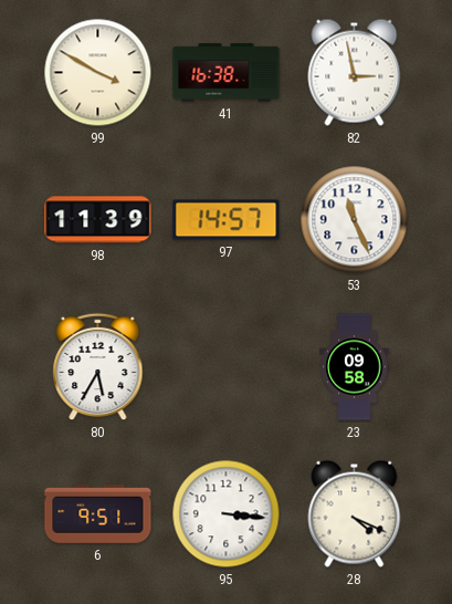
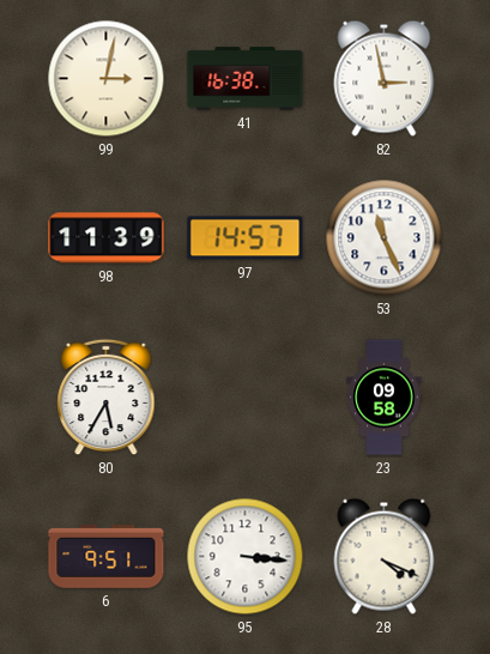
99: 3:50 -> 3:02 (107, 79)
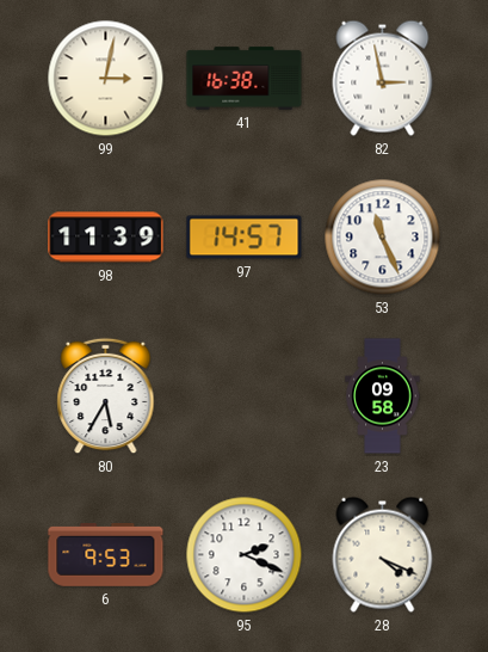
6: 9:51 -> 9:53 (106, 555)
95: 3:16 -> 2:19 (245, 555)
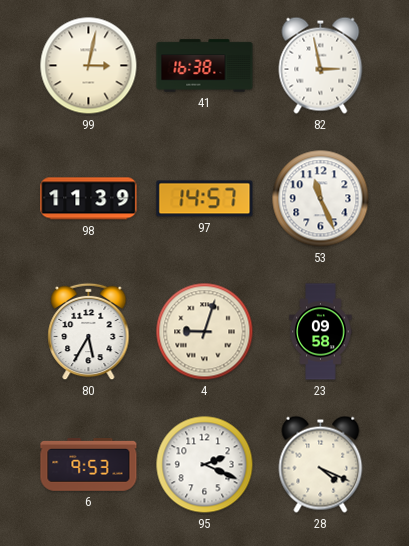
4: none -> 9:03 (205, 332)
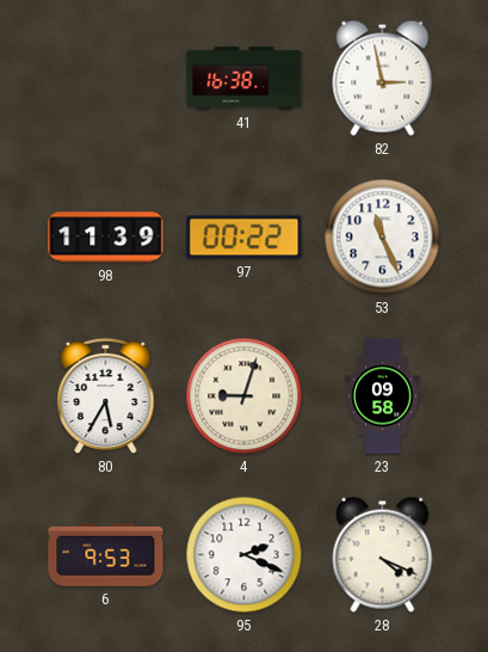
99: 3:02 -> none (89, 66)
97: 14:57 -> 00:22 (245, 238)
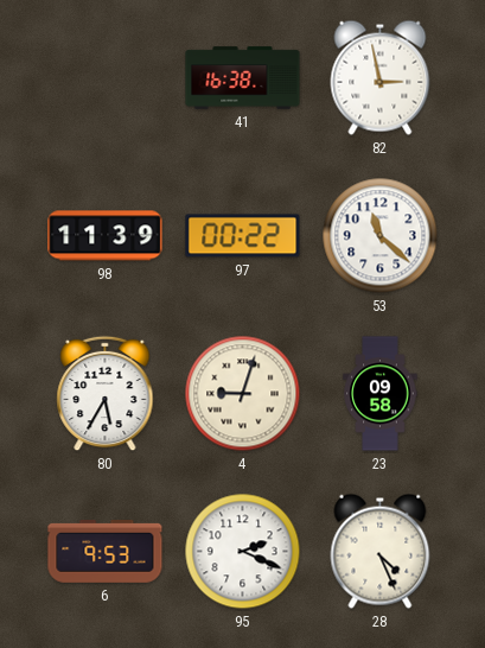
53: 11:26 -> 11:22 (381, 236)
28: 4:19 -> 4:26 (381, 551)
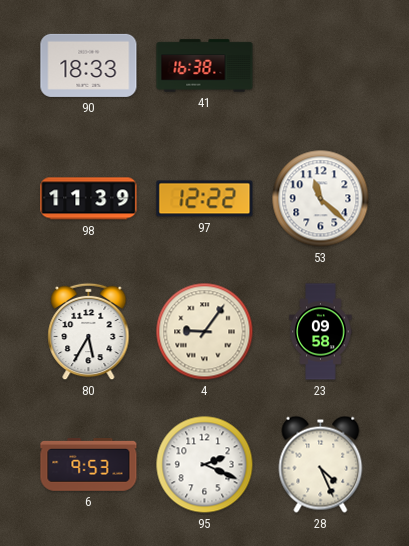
90: none -> 18:33 (89, 65)
82: 2:58 -> none (381, 77)
97: 00:22 -> 12:22 (205, 199)
4: 9:03 -> 9:06 (205, 332)
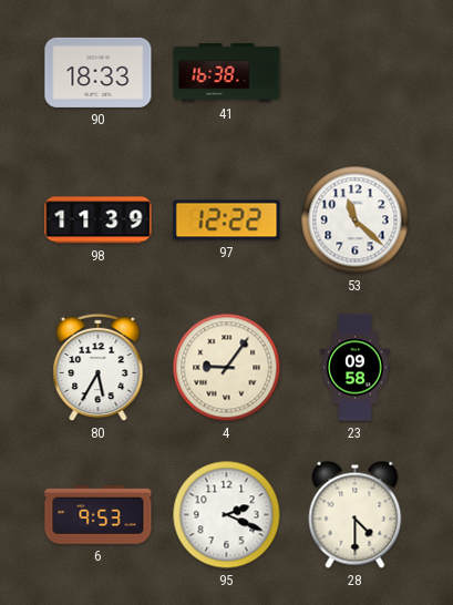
28: 4:26 -> 4:30 (356, 514)
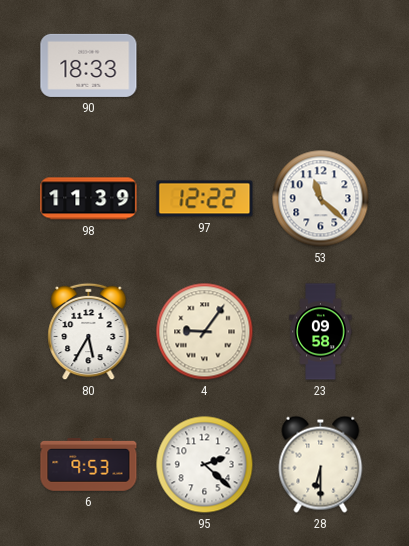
41: 16:38 -> none (227, 73)
95: 2:19 -> 2:22 (205, 465)
28: 4:30 -> 6:30 (321, 464)
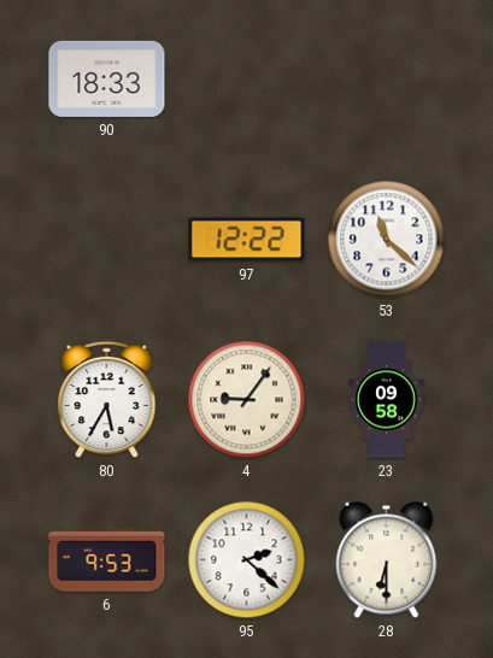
98: 11:39 -> none (89, 199)
